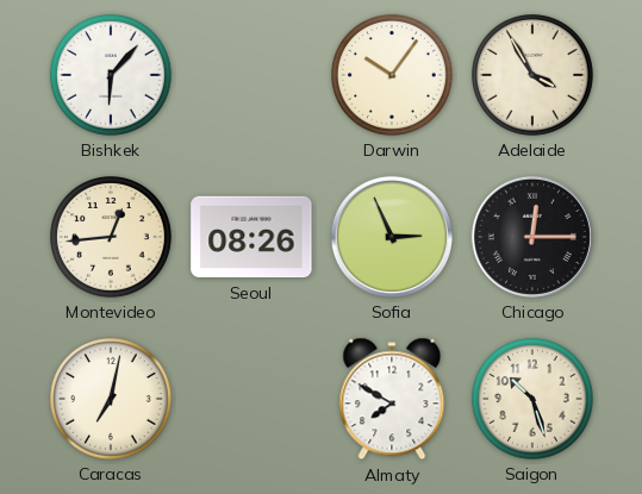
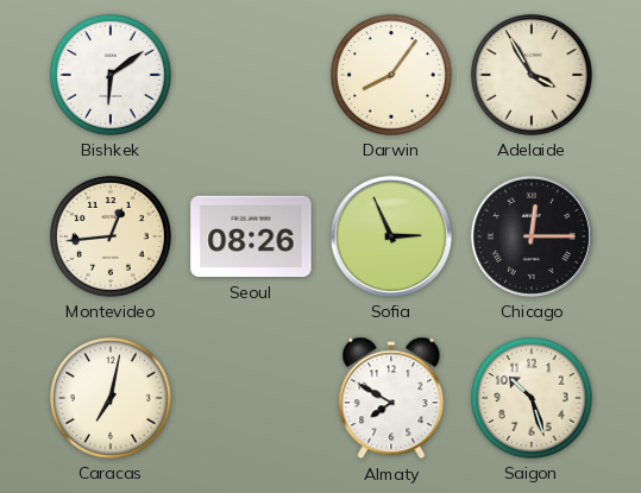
Bishkek: 6:07 -> 6:09 (112, 76)
Darwin: 10:06 -> 8:06 (392, 76)
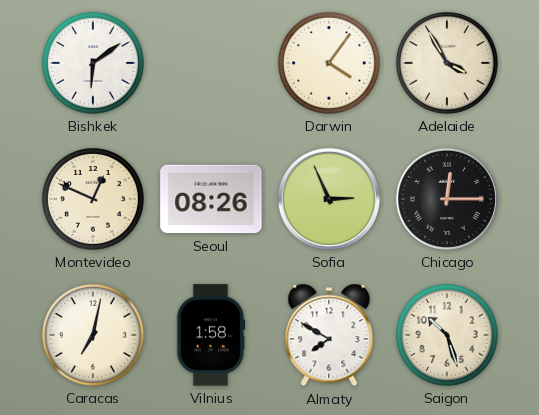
Darwin: 8:06 -> 4:06 (330, 64)
Montevideo: 12:44 -> 12:49 (94, 200)
Vilnius: none -> 1:58 (211, 335)
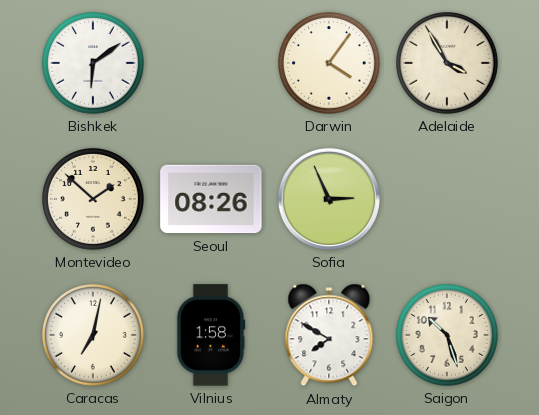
Montevideo: 12:49 -> 1:52 (94, 200)
Chicago: 12:15 -> none (447, 199)
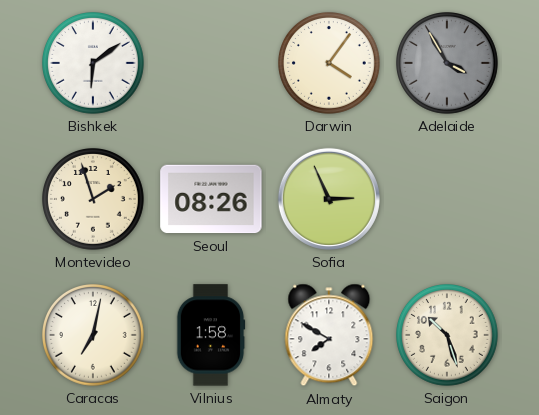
Adelaide dial: cream -> grey (448, 64)
Montevideo: 1:52 -> 1:57 (94, 200)
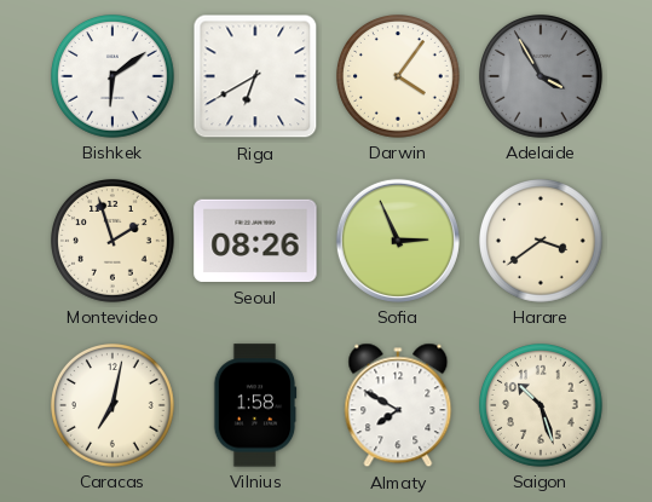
Riga: none -> 6:40 (255, 76)
Harare: none -> 3:39 (542, 242)
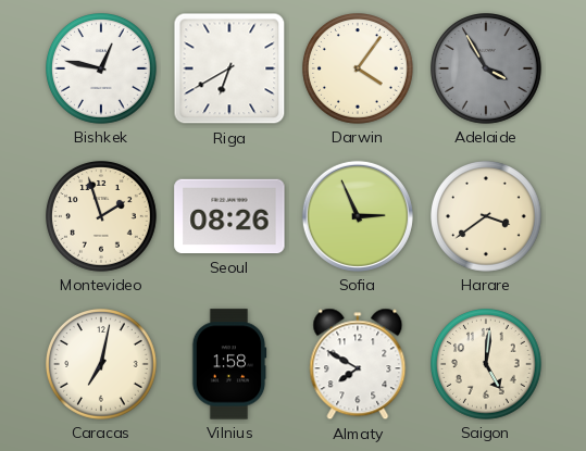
Bishkek: 6:09 -> 12:47 (102, 70)
Saigon: 10:27 -> 5:01 (487, 365)
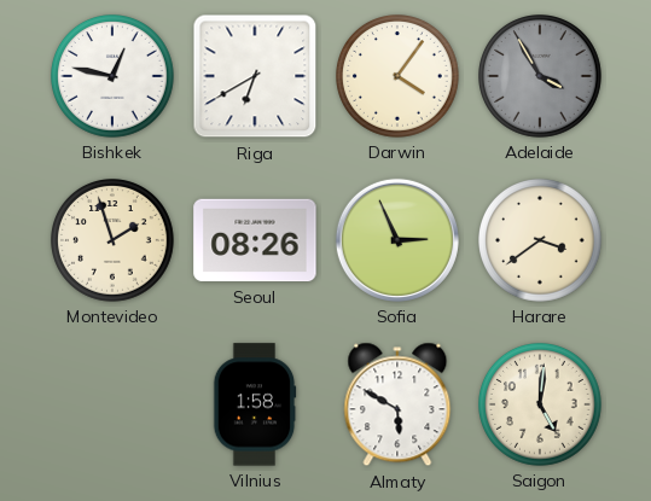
Caracas: 7:02 -> none (102, 365)
Almaty: 7:50 -> 5:50 (397, 404)
